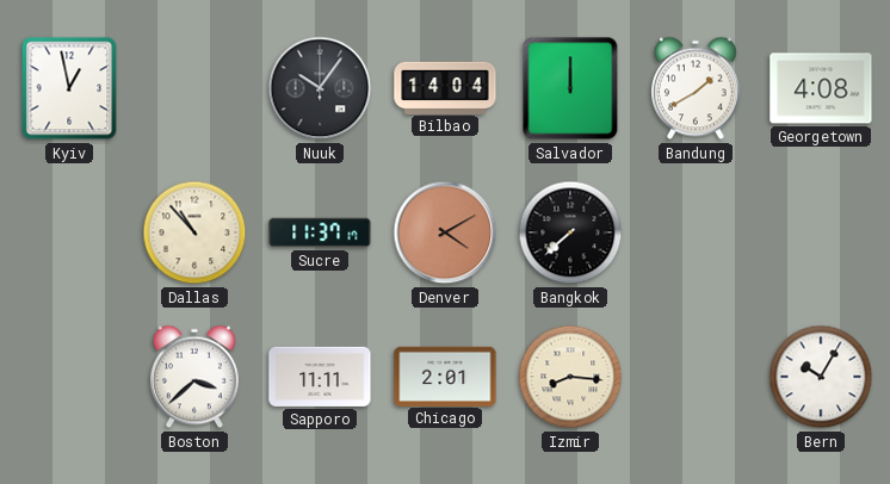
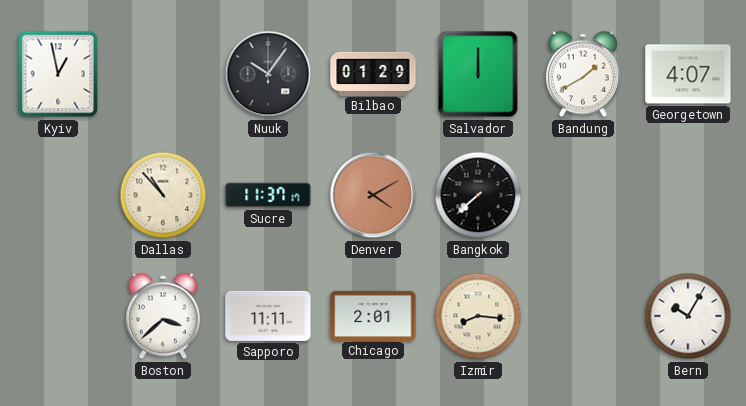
Bilbao: 14:04 -> 01:29 (373, 73)
Georgetown: 4:08 -> 4:07 (688, 74)
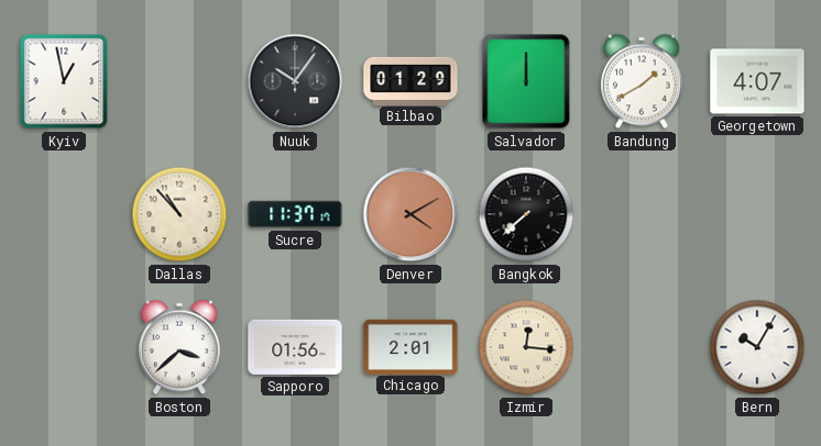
Sapporo: 11:11 -> 01:56 (295, 347)
Izmir: 8:16 -> 12:16 (526, 347)
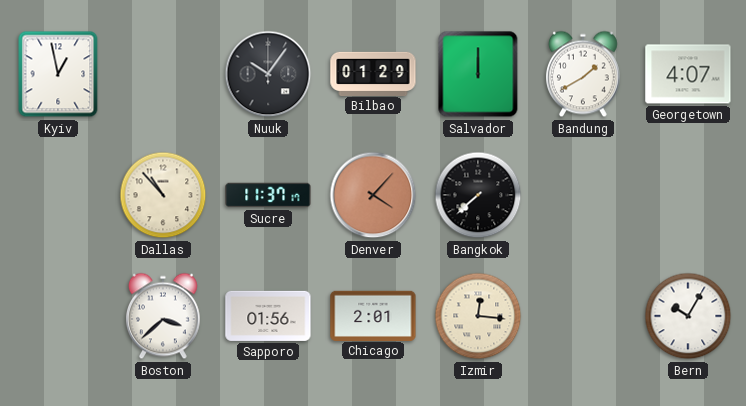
Denver: 4:10 -> 4:07 (373, 195)
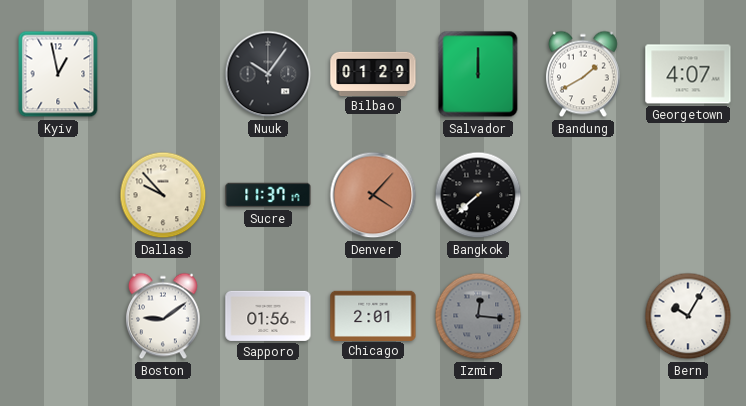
Dallas: 10:53 -> 9:53 (163, 195)
Boston: 3:38 -> 9:09 (163, 316)
Izmir dial: cream -> grey (478, 316)
